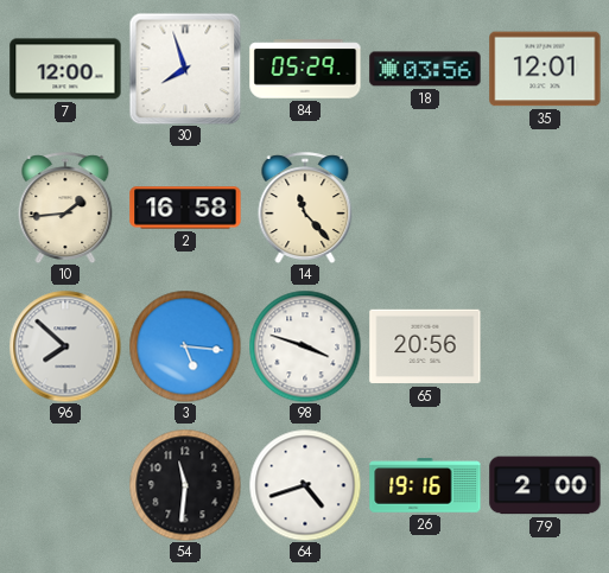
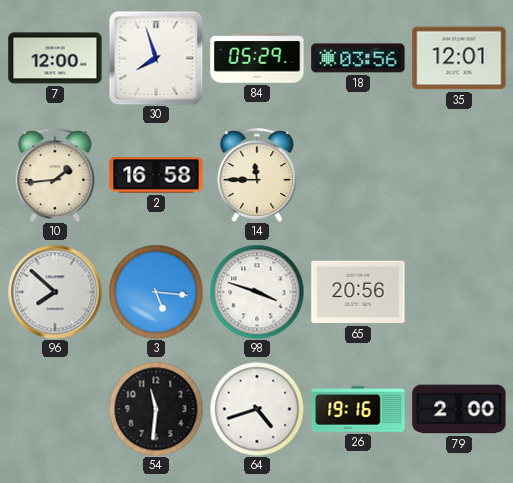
14: 11:23 -> 11:45 (257, 175)
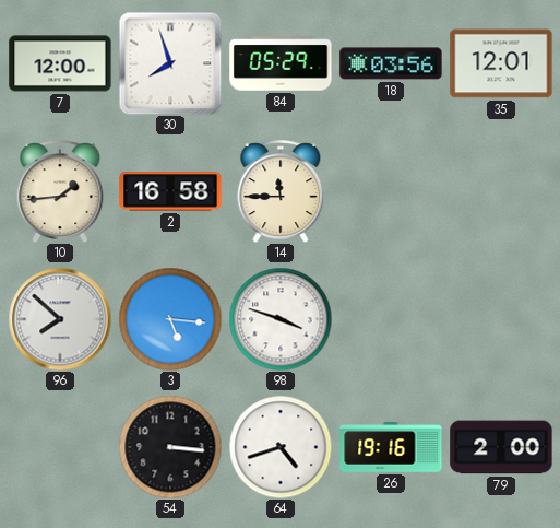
65: 20:56 -> none (358, 292)
54: 11:31 -> 3:16 (170, 447)
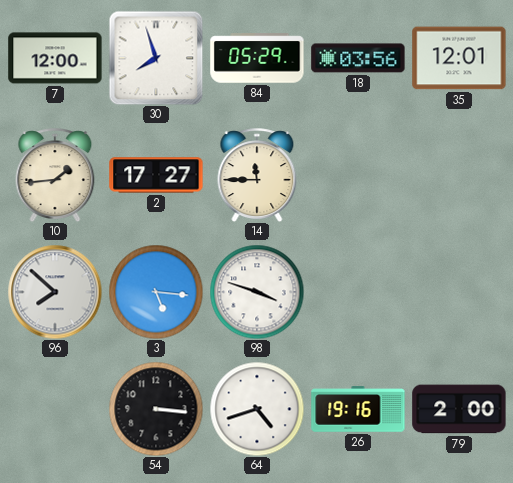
2: 16:58 -> 17:27 (156, 175)
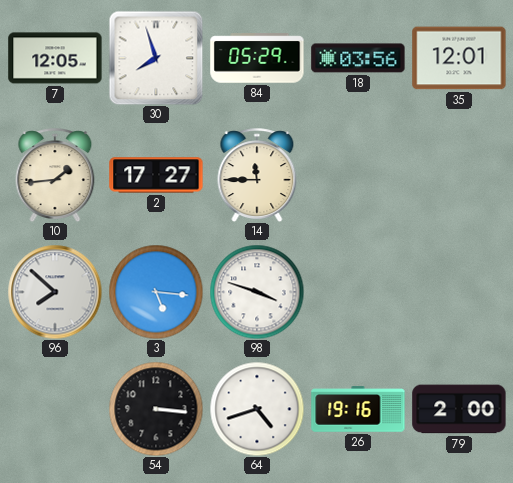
7: 12:00 -> 12:05 (55, 58)
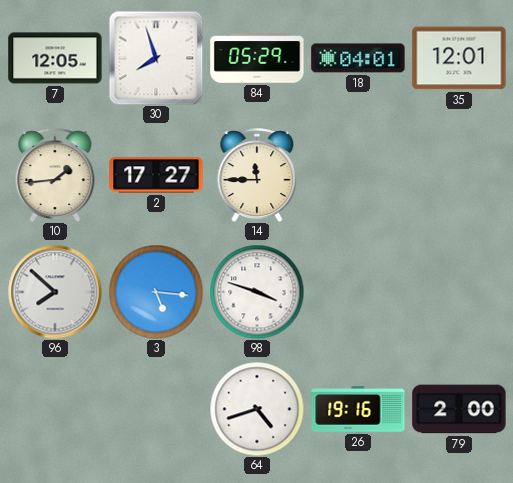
18: 03:56 -> 04:01 (358, 58)
54: 3:16 -> none (156, 409)
